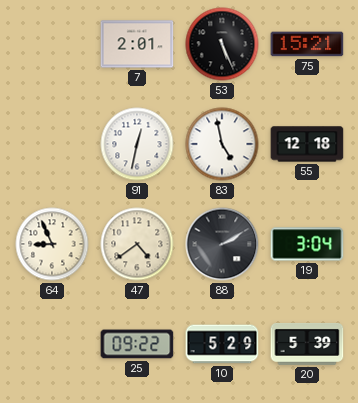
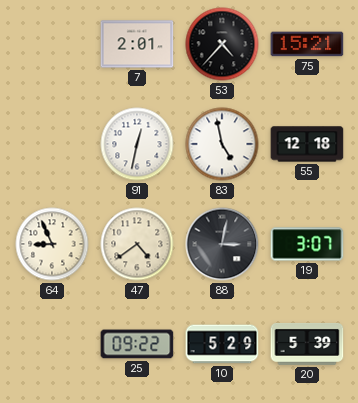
53: 5:26 -> 4:37 (222, 44)
88: 2:10 -> 3:02 (222, 244)
19: 3:04 -> 3:07 (307, 244)
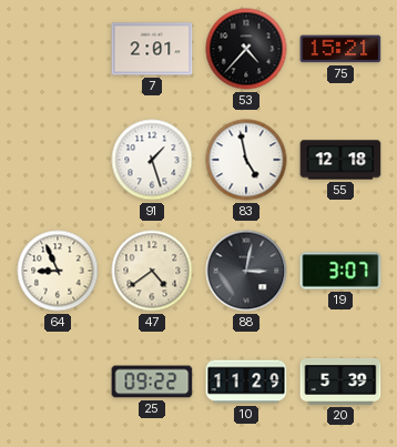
91: 12:32 -> 1:27 (152, 160)
10: 5:29 -> 11:29 (246, 382)
